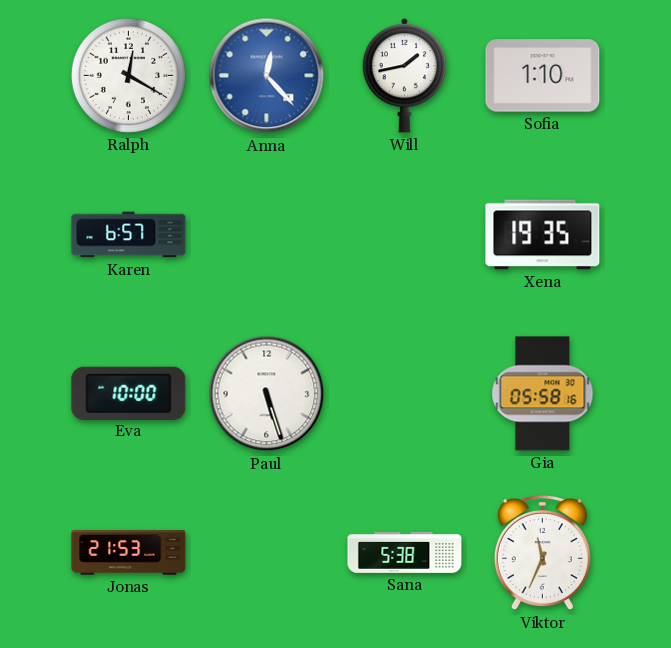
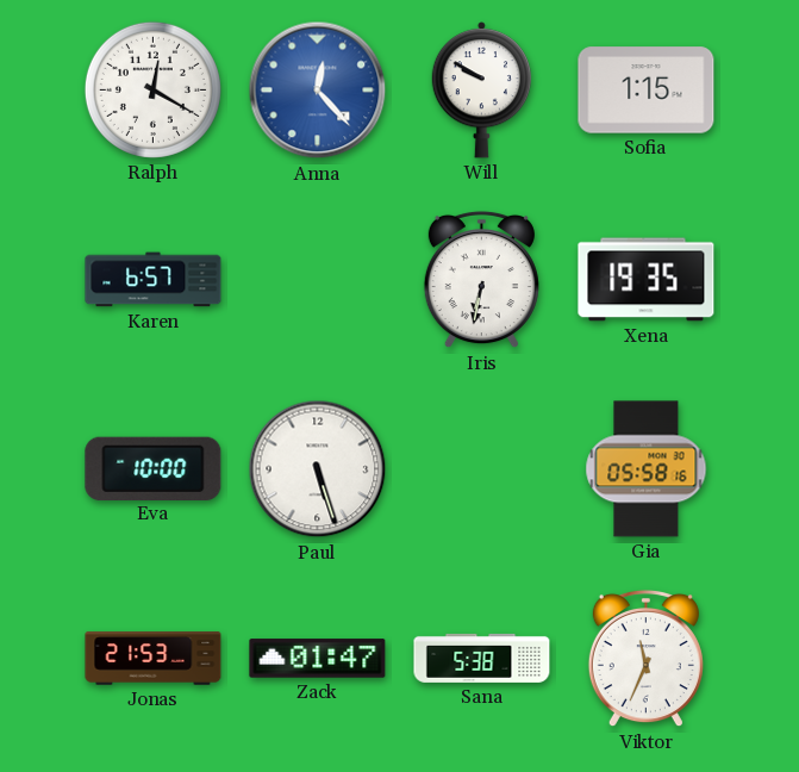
Will: 1:43 -> 9:50 (481, 91)
Sofia: 1:10 -> 1:15 (647, 91)
Iris: none -> 6:32 (481, 280)
Zack: none -> 01:47 (318, 659)
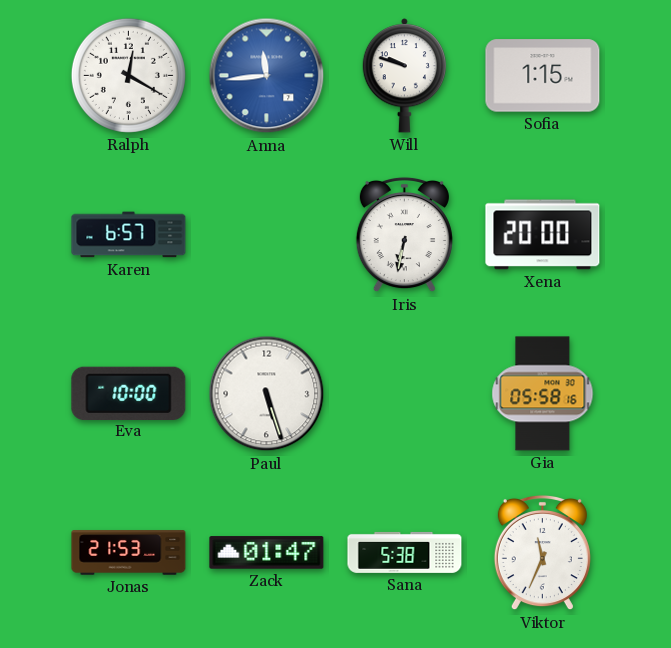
Anna: 12:23 -> 11:44 (267, 76)
Will: 9:50 -> 9:48 (404, 76)
Xena: 19:35 -> 20:00 (543, 235)
